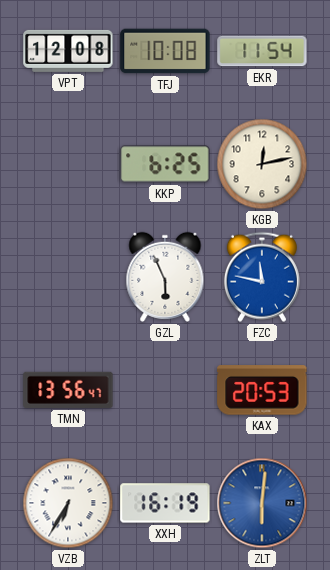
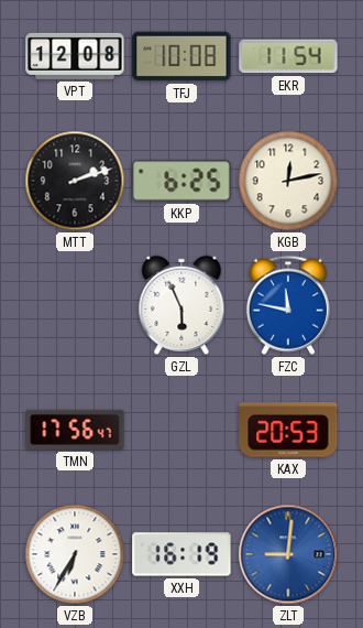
MTT: none -> 2:12 (75, 181)
TMN: 13:56 -> 17:56 (75, 430)
ZLT: 6:01 -> 9:01 (288, 554)
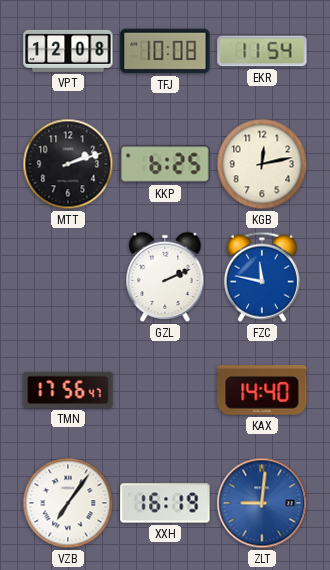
GZL: 5:56 -> 2:11 (165, 277)
KAX: 20:53 -> 14:40 (262, 390)
VZB: 6:35 -> 7:06 (68, 503)
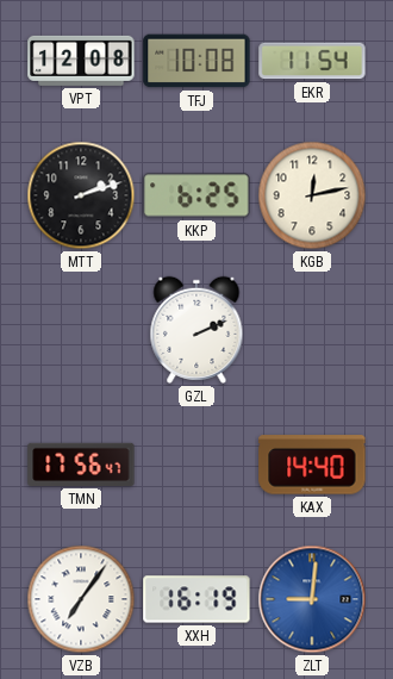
FZC: 11:47 -> none (262, 277)
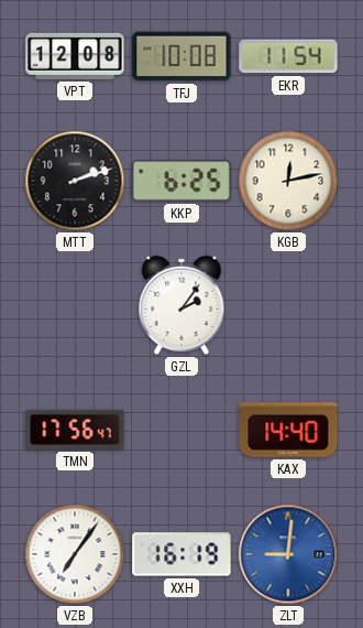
GZL: 2:11 -> 2:06 (182, 305)
